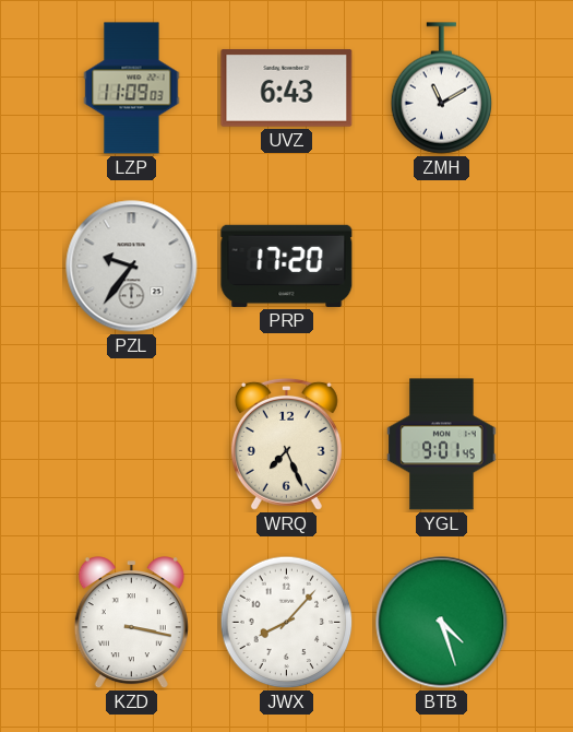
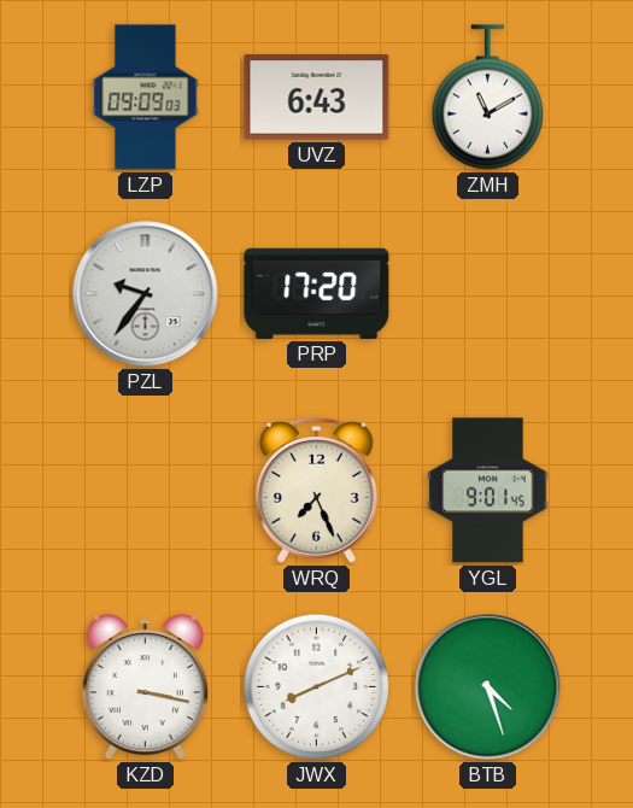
LZP: 11:09 -> 09:09 (146, 98)
JWX: 8:07 -> 8:11 (317, 687)
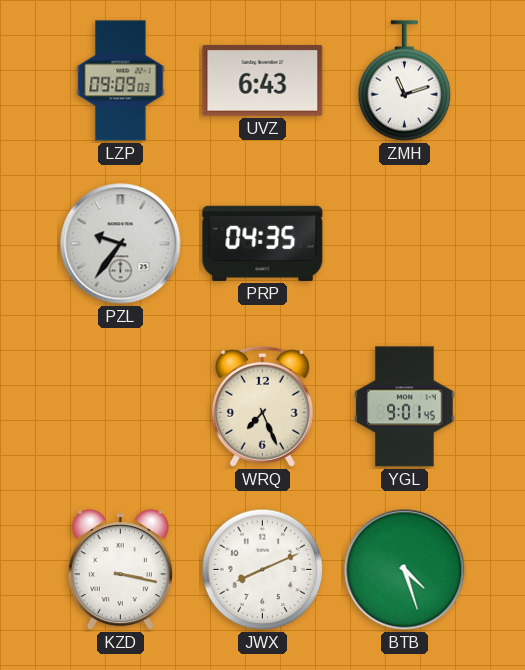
ZMH: 11:10 -> 11:12 (405, 81)
PRP: 17:20 -> 04:35 (263, 243)
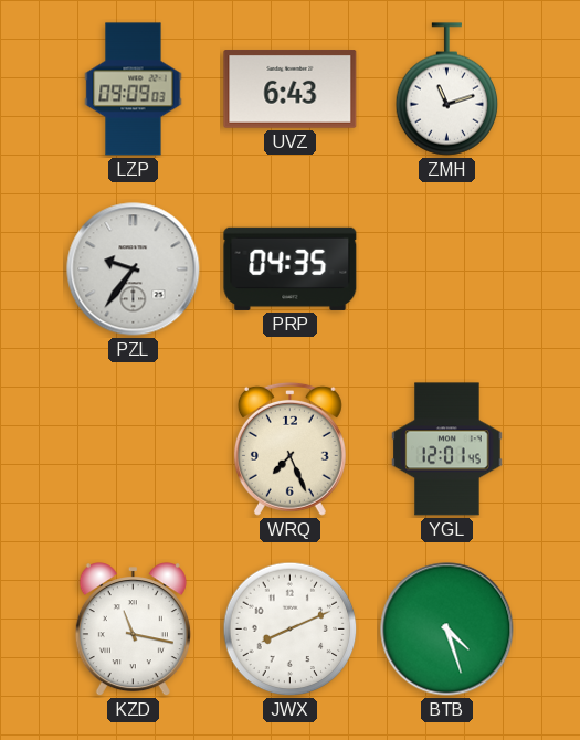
YGL: 9:01 -> 12:01 (447, 450)
KZD: 3:17 -> 11:17 (133, 630)
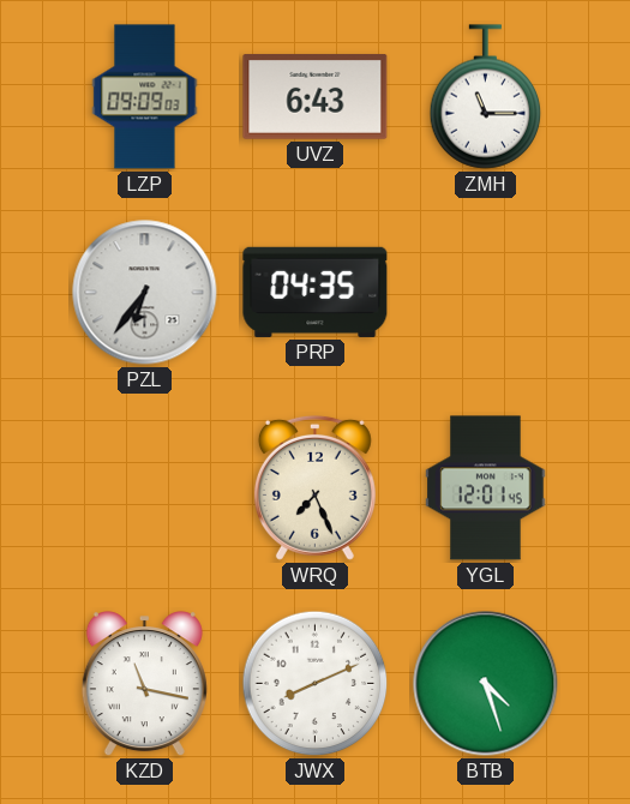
ZMH: 11:12 -> 11:15 (486, 97)
PZL: 9:36 -> 6:36 (145, 293)
